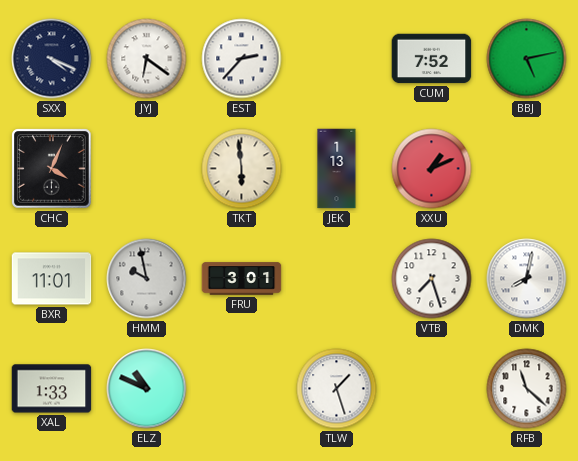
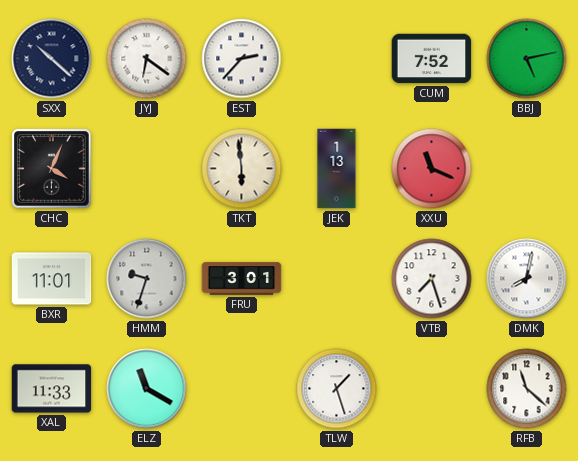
SXX: 4:19 -> 10:22 (52, 59)
XXU: 1:11 -> 11:19 (432, 169)
HMM: 9:58 -> 9:33 (147, 279)
XAL: 1:33 -> 11:33 (52, 389)
ELZ: 10:49 -> 11:20 (147, 389)
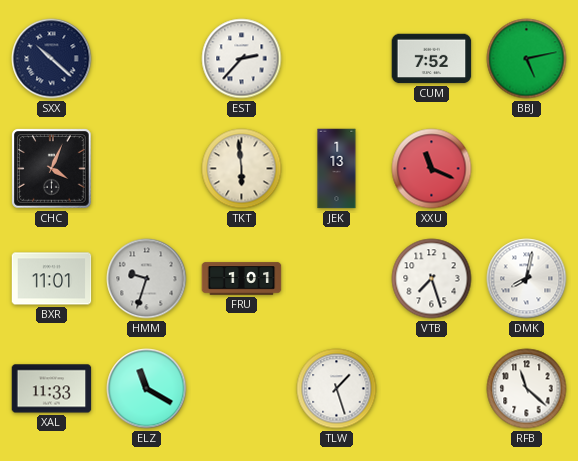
JYJ: 6:21 -> none (147, 59)
FRU: 3:01 -> 1:01 (242, 279)
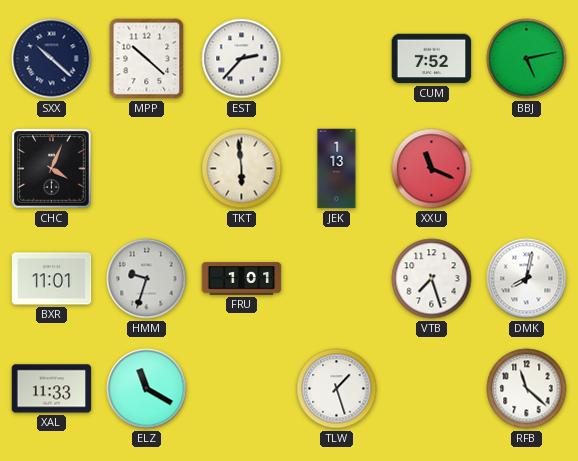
MPP: none -> 10:22 (147, 59)
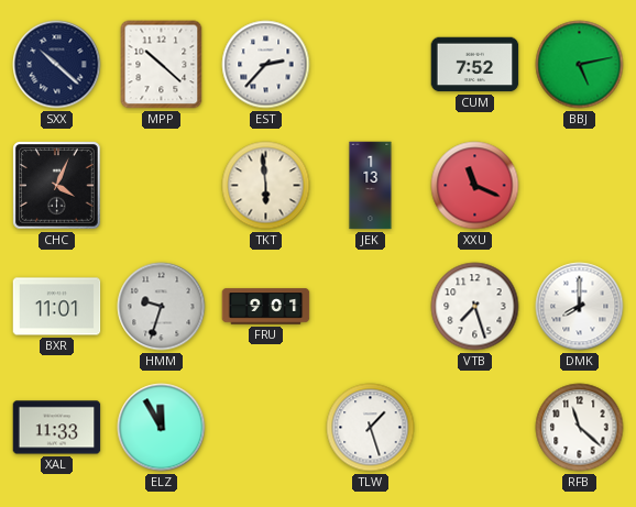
FRU: 1:01 -> 9:01 (266, 307)
DMK: 8:02 -> 8:00 (580, 307)
ELZ: 11:20 -> 11:55 (162, 428)
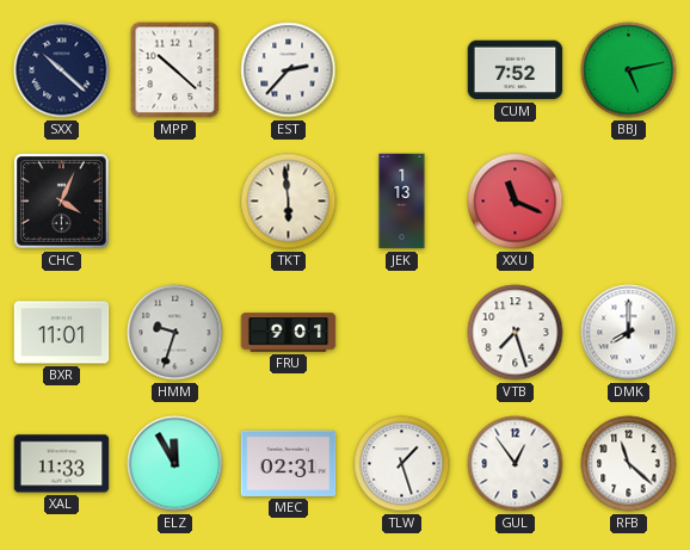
MEC: none -> 02:31 (289, 463)
GUL: none -> 12:54 (516, 464)
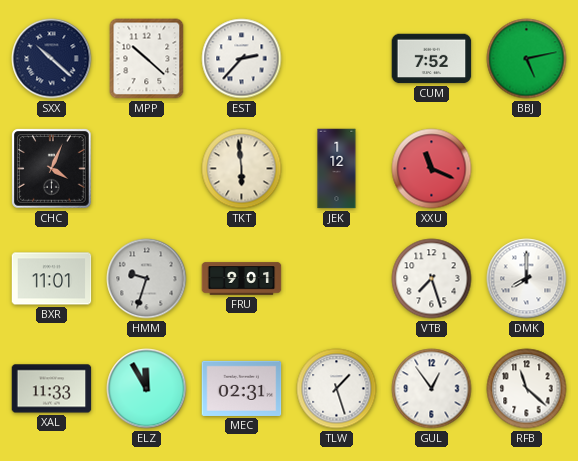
JEK: 1:13 -> 1:12 (337, 169)
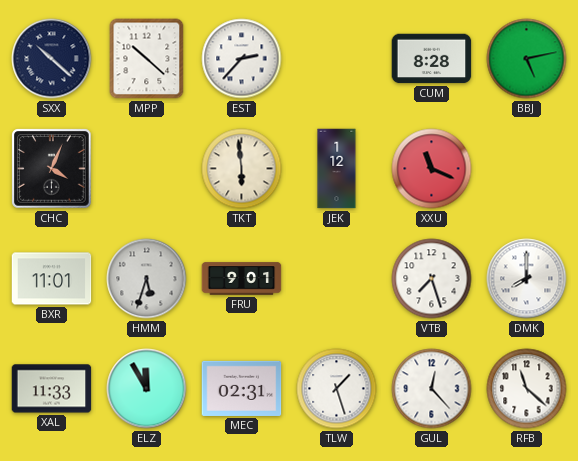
CUM: 7:52 -> 8:28 (432, 59)
HMM: 9:33 -> 5:33 (147, 279)
GUL: 12:54 -> 12:23 (432, 389)
